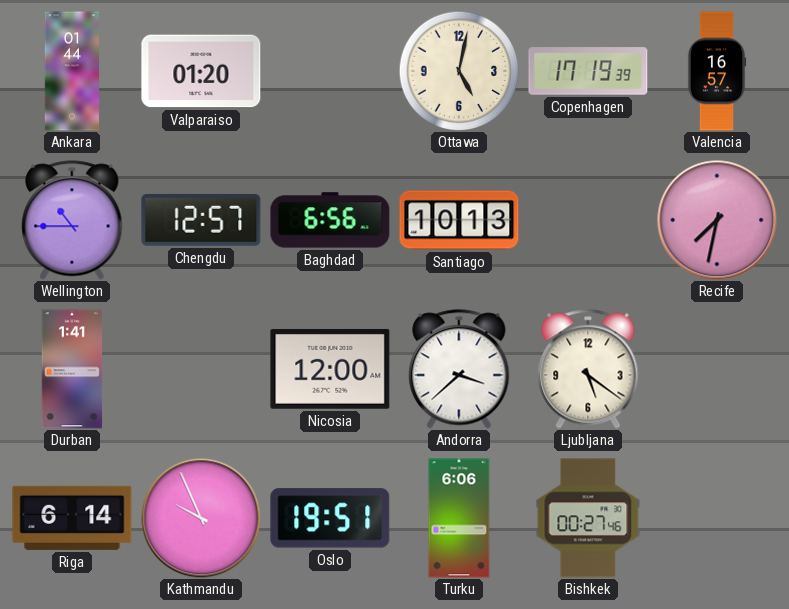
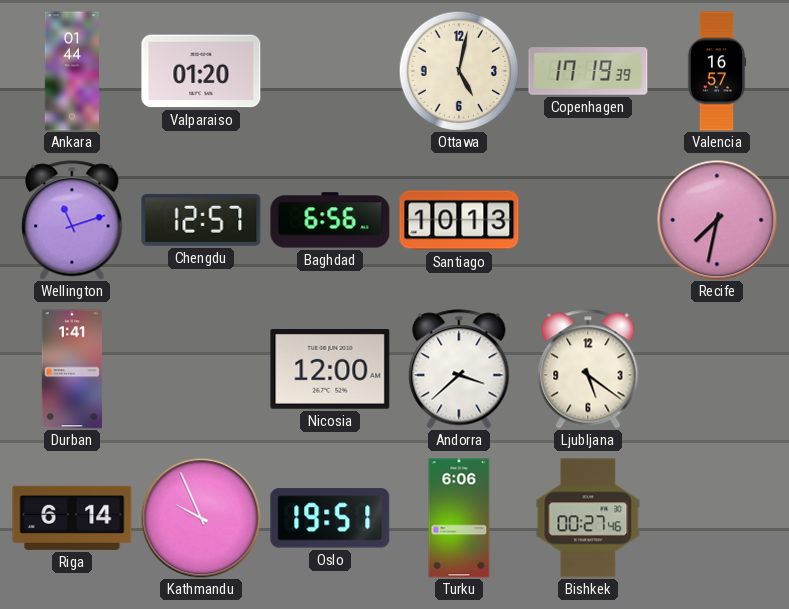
Wellington: 10:45 -> 11:12 (72, 220)
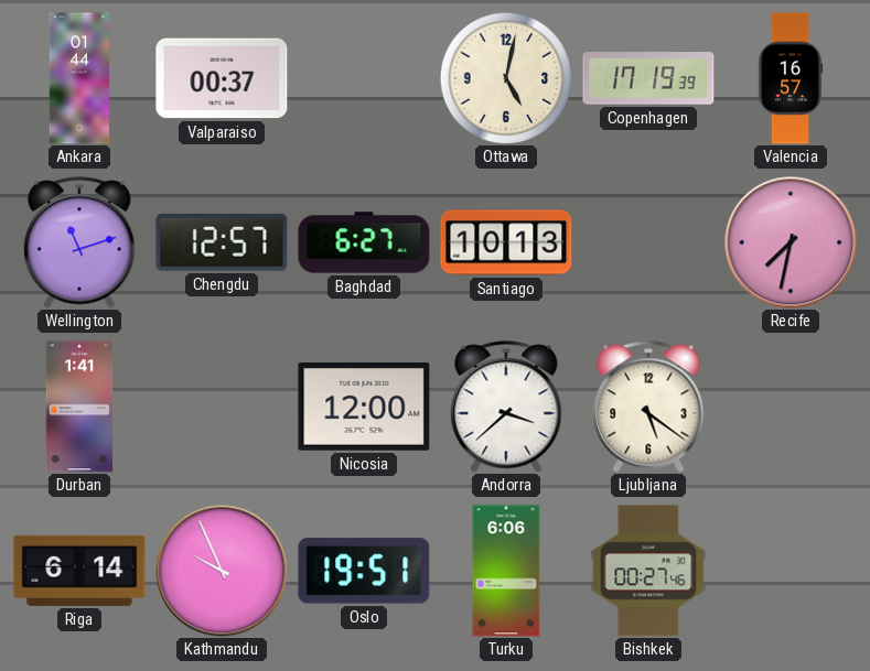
Valparaiso: 01:20 -> 00:37 (222, 78)
Baghdad: 6:56 -> 6:27 (364, 242)
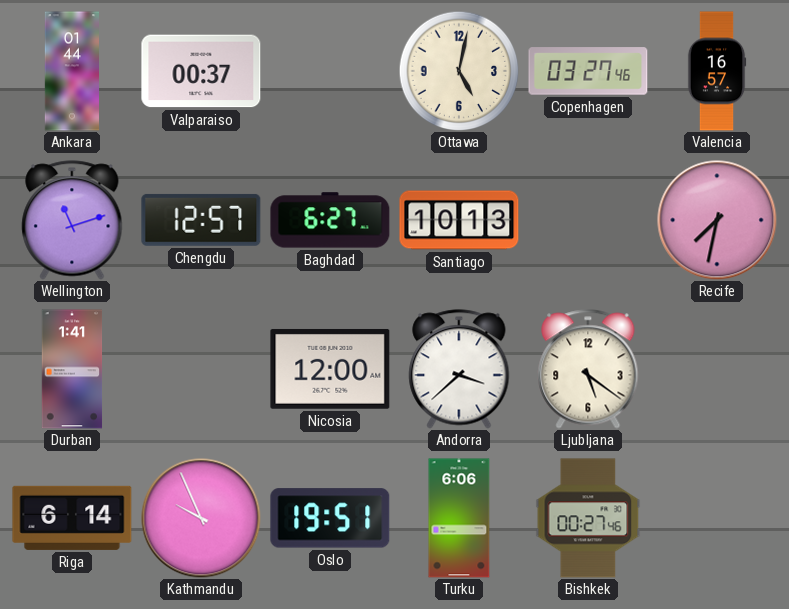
Copenhagen: 17:19 -> 03:27 (588, 71)
